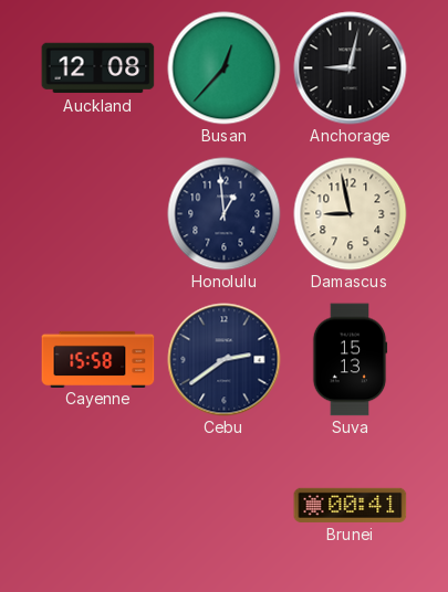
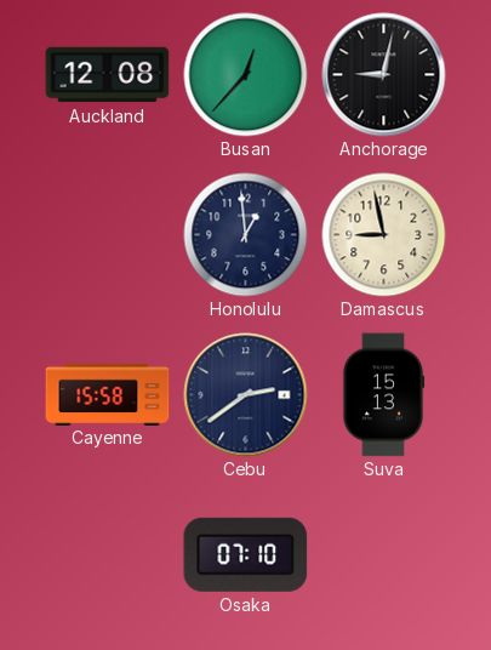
Osaka: none -> 07:10 (246, 554)
Brunei: 00:41 -> none (351, 505)
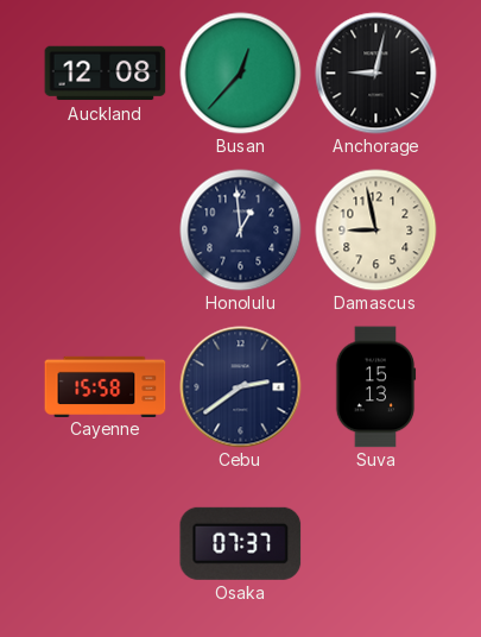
Osaka: 07:10 -> 07:37 (241, 543)
